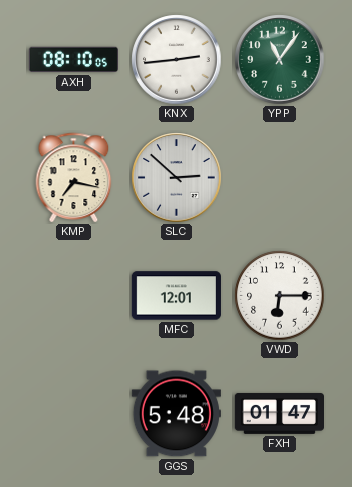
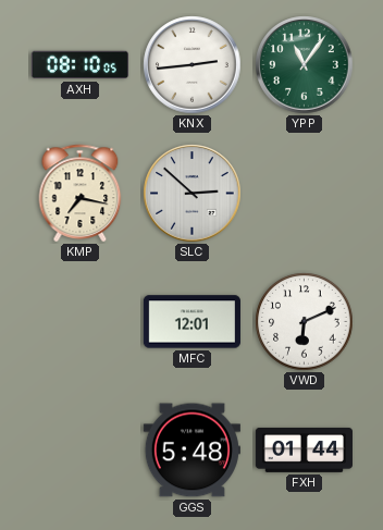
VWD: 6:15 -> 6:11 (305, 322)
FXH: 01:47 -> 01:44 (304, 449)
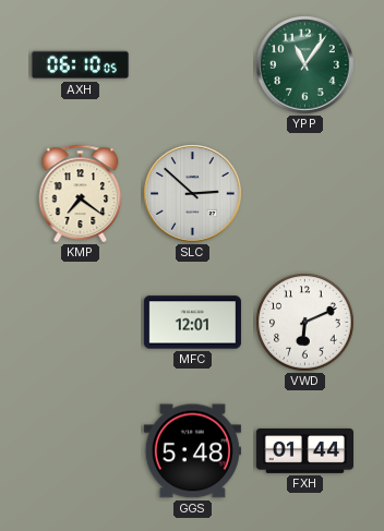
AXH: 08:10 -> 06:10 (80, 65)
KNX: 2:44 -> none (193, 65)
KMP: 7:17 -> 7:21 (81, 193)
